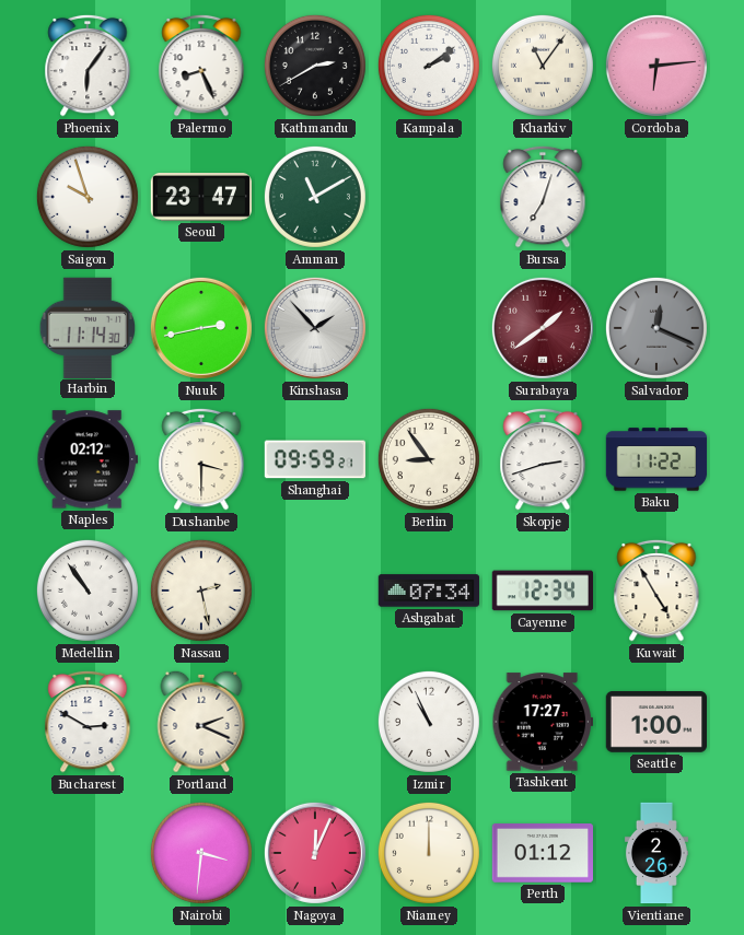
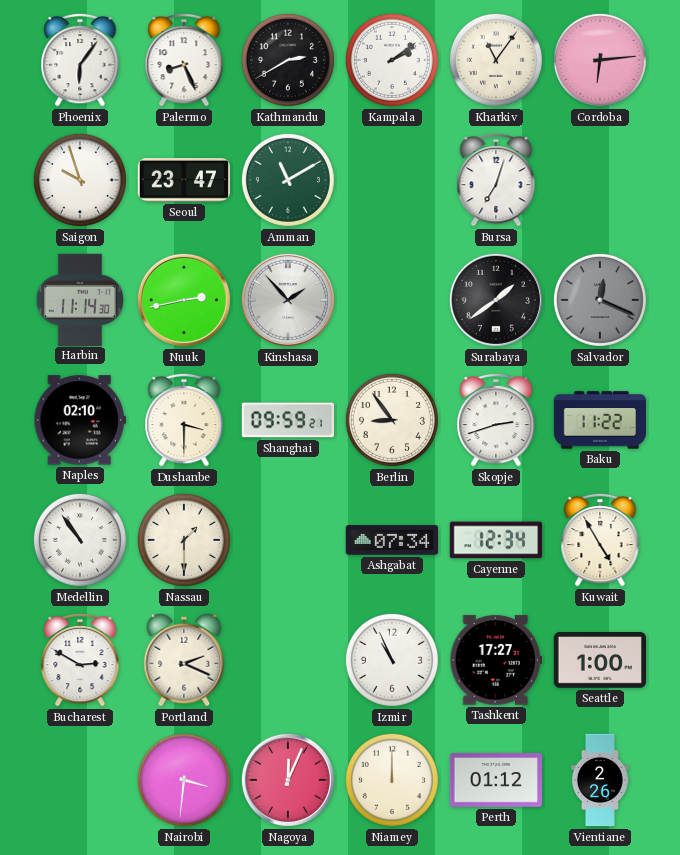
Surabaya dial: burgundy -> black (496, 300)
Naples: 02:12 -> 02:10 (79, 420)
Nassau: 2:28 -> 1:30 (184, 540)
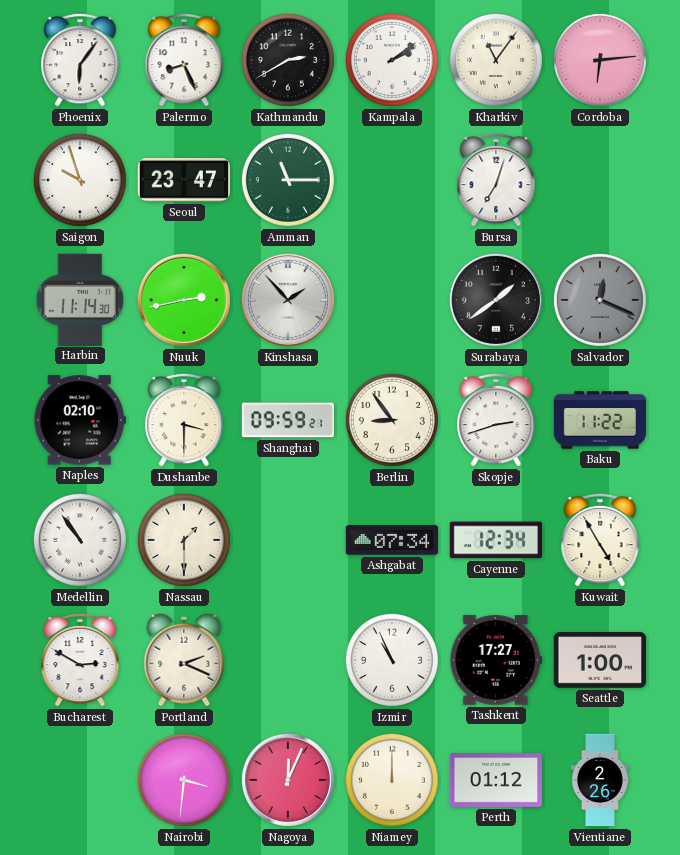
Amman: 11:10 -> 11:15 (288, 180)
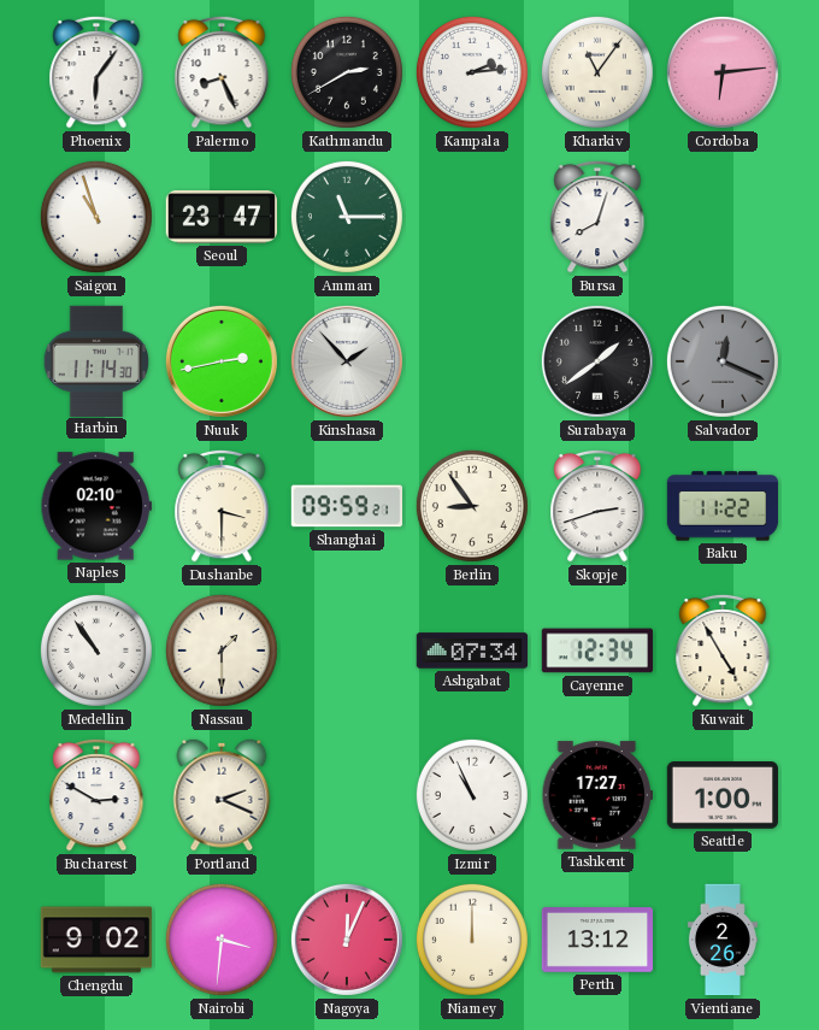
Kampala: 2:09 -> 2:14 (472, 72)
Saigon: 9:57 -> 10:57 (96, 217)
Bursa: 7:03 -> 8:03 (597, 217)
Chengdu: none -> 9:02 (96, 940)
Perth: 01:12 -> 13:12 (596, 941)
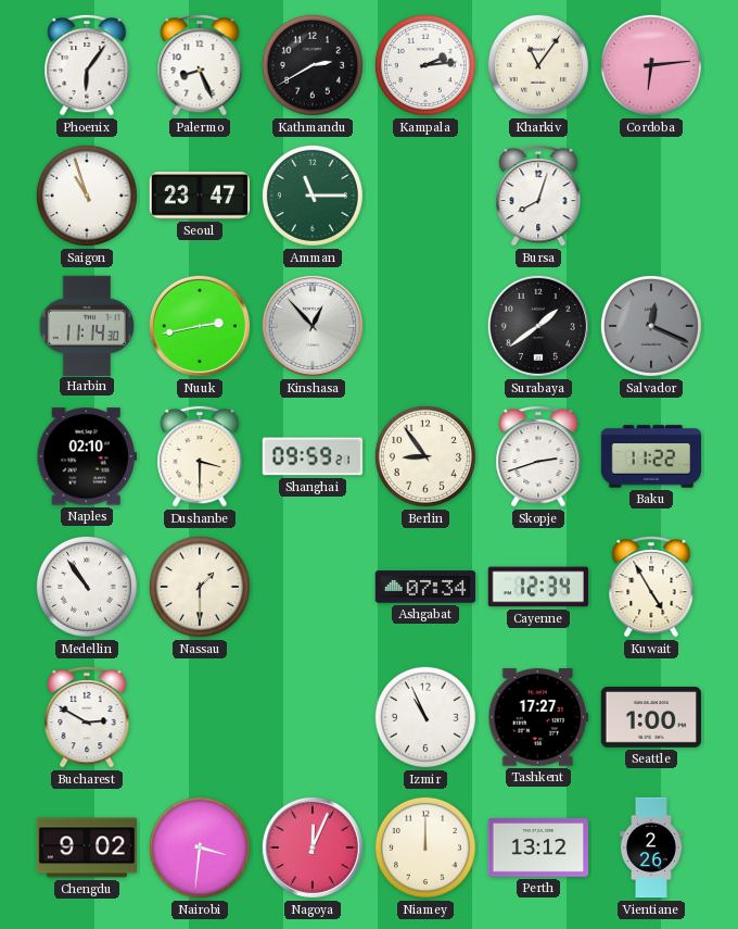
Kinshasa: 1:53 -> 12:53 (313, 326)
Portland: 2:19 -> none (222, 795)
